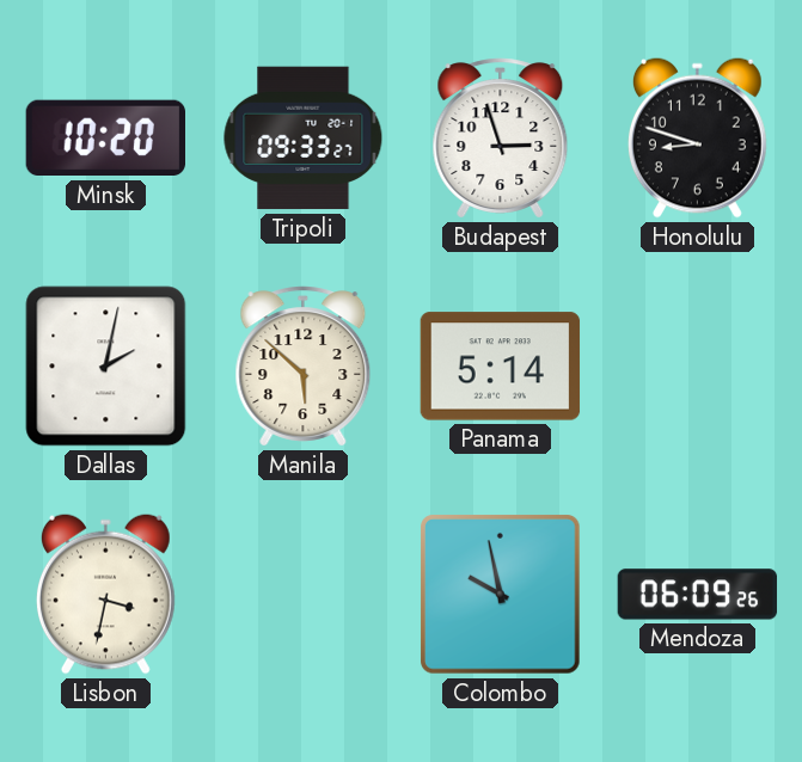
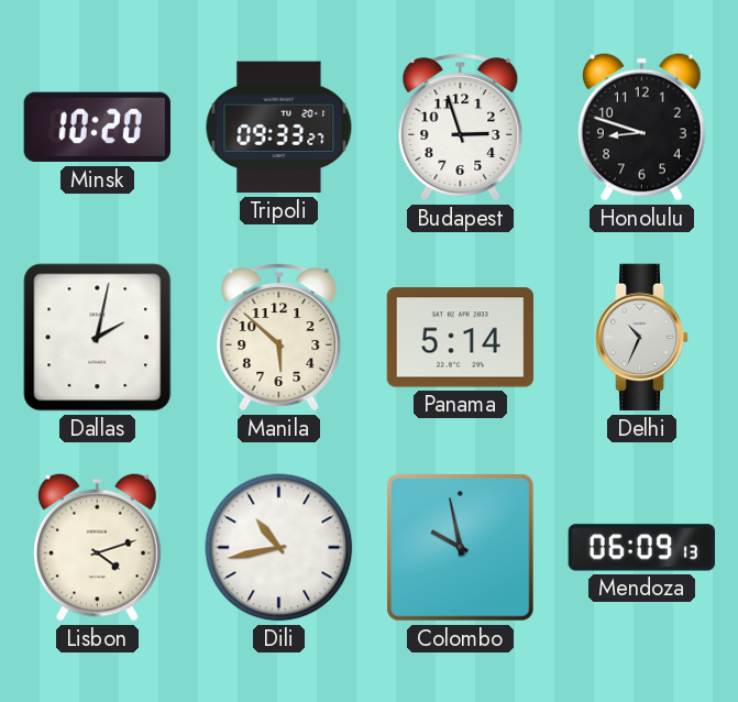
Delhi: none -> 10:34 (642, 338)
Lisbon: 3:32 -> 4:12 (97, 547)
Dili: none -> 10:43 (279, 548)
Mendoza: 06:09:26 -> 06:09:13 (642, 548)
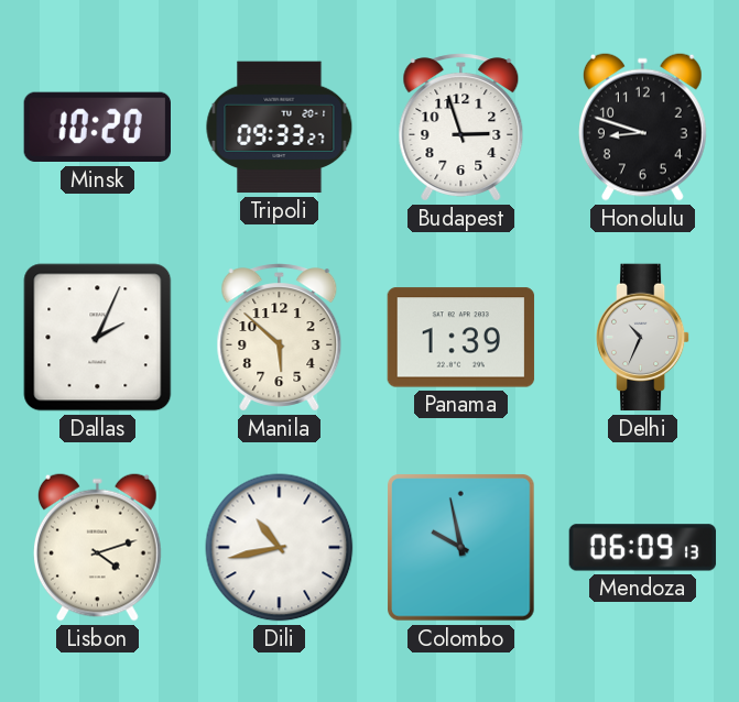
Dallas: 2:02 -> 2:04 (98, 338)
Panama: 5:14 -> 1:39 (461, 338)
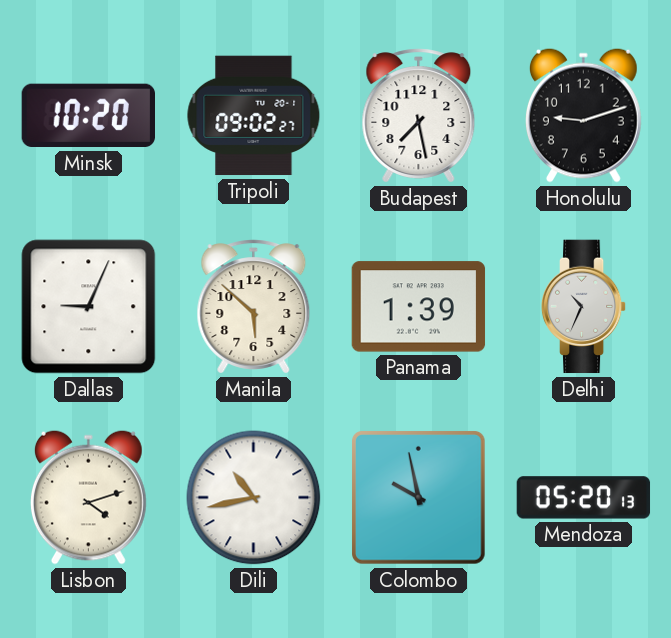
Tripoli: 09:33 -> 09:02 (254, 116)
Budapest: 2:57 -> 7:28 (419, 116)
Honolulu: 8:48 -> 9:12 (583, 115)
Dallas: 2:04 -> 9:04 (89, 307)
Mendoza: 06:09 -> 05:20 (584, 498)
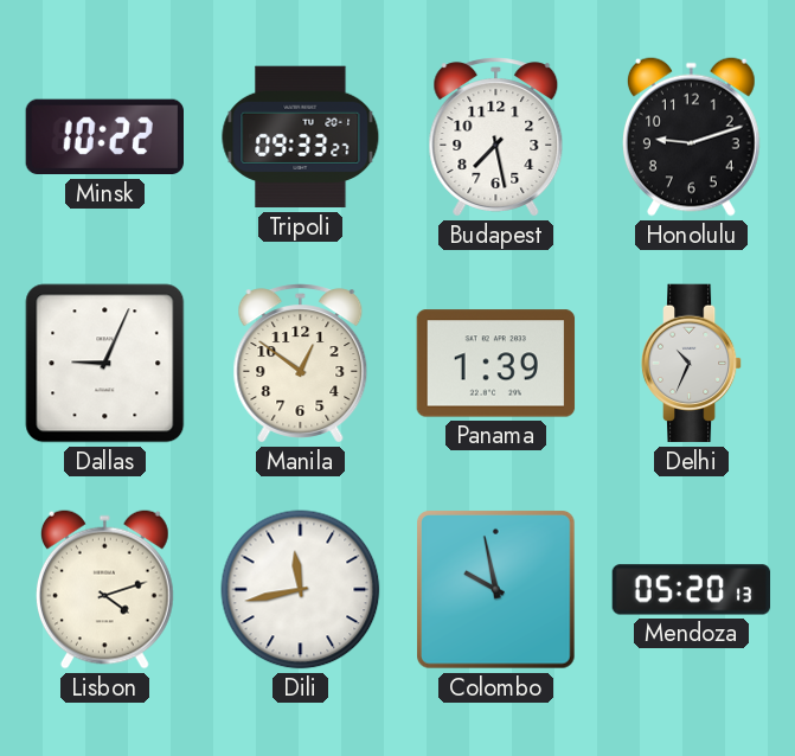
Minsk: 10:20 -> 10:22 (104, 137)
Tripoli: 09:02 -> 09:33 (301, 137)
Manila: 5:52 -> 12:51 (301, 364)
Dili: 10:43 -> 11:43 (301, 590)
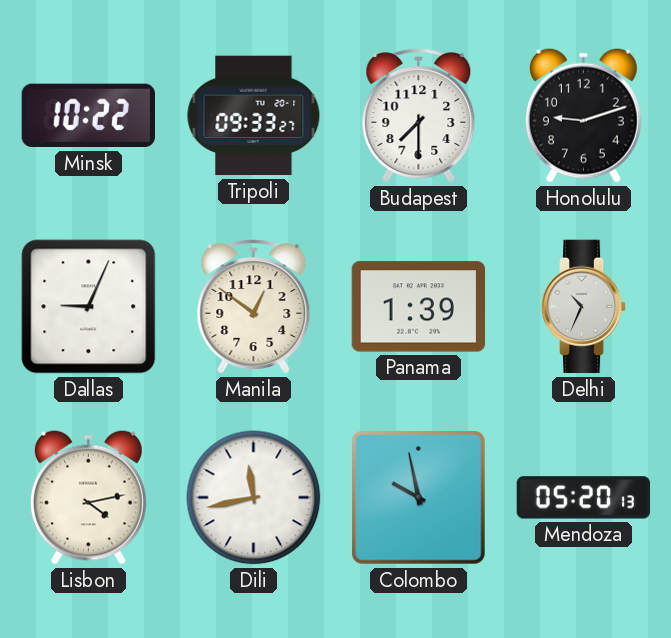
Budapest: 7:28 -> 7:30 (419, 116)
Lisbon: 4:12 -> 4:13 (88, 497)
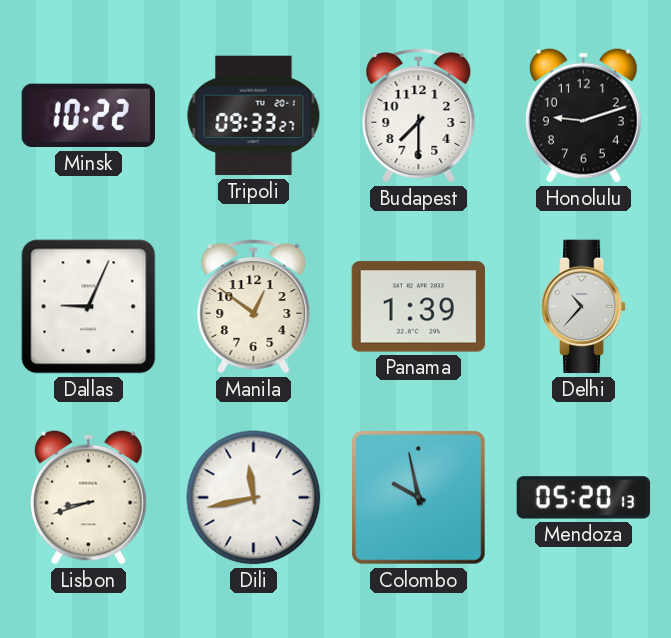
Delhi: 10:34 -> 10:37 (584, 307)
Lisbon: 4:13 -> 8:42 (88, 497)
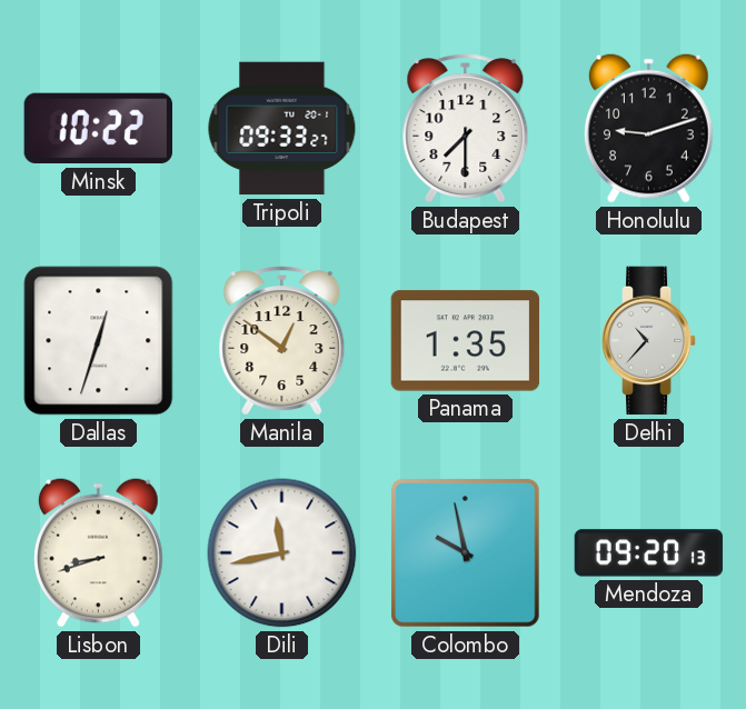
Dallas: 9:04 -> 12:33 (99, 341)
Panama: 1:39 -> 1:35 (466, 341)
Mendoza: 05:20 -> 09:20 (649, 553)
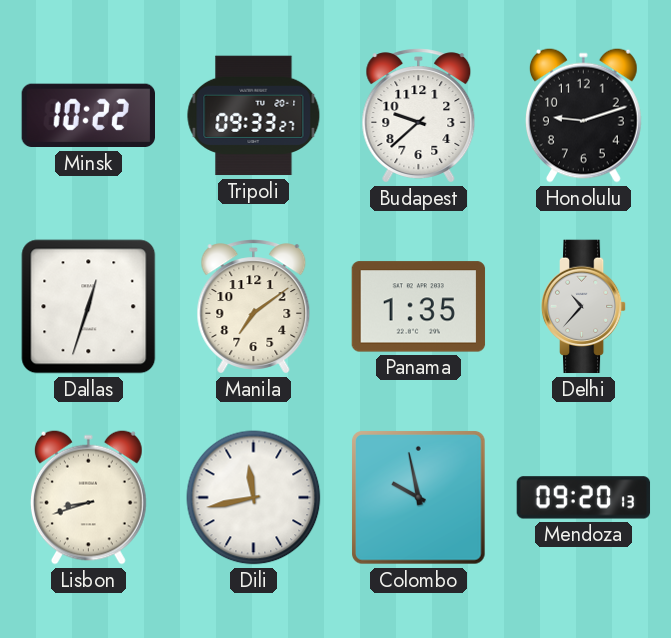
Budapest: 7:30 -> 9:38 (419, 116)
Manila: 12:51 -> 7:09 (254, 307)
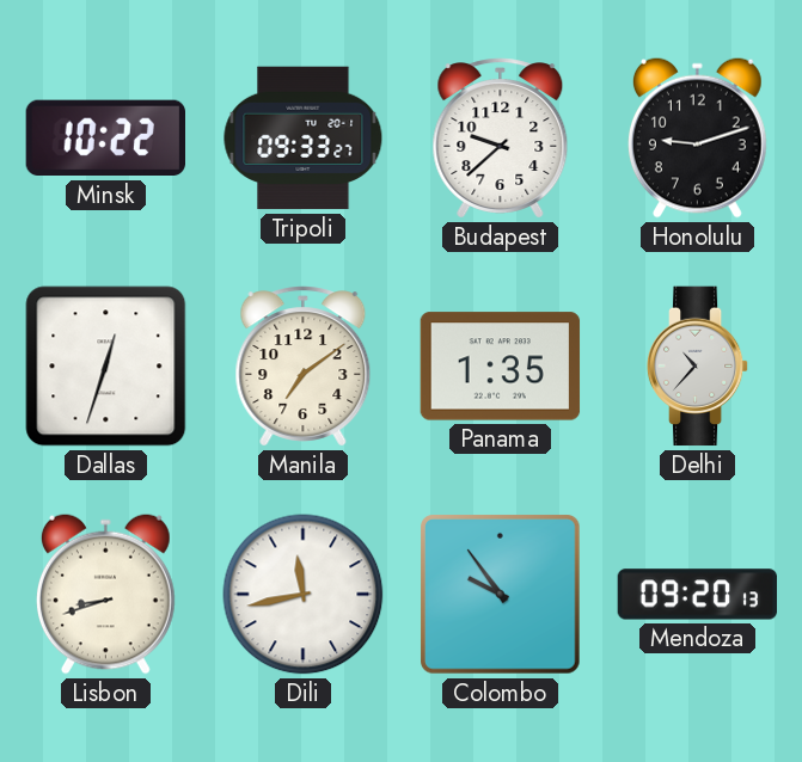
Colombo: 9:58 -> 9:54 (501, 595)
